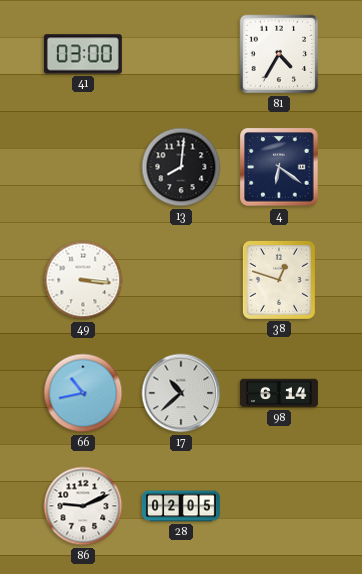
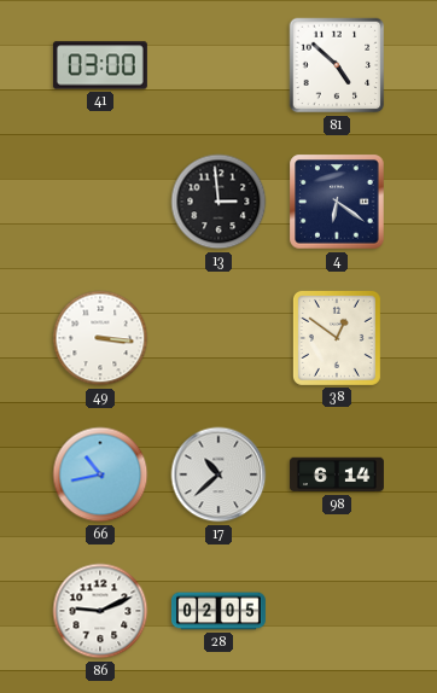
81: 4:35 -> 4:52 (337, 65)
13: 8:01 -> 2:59 (218, 202)
38: 12:48 -> 12:51 (337, 338)
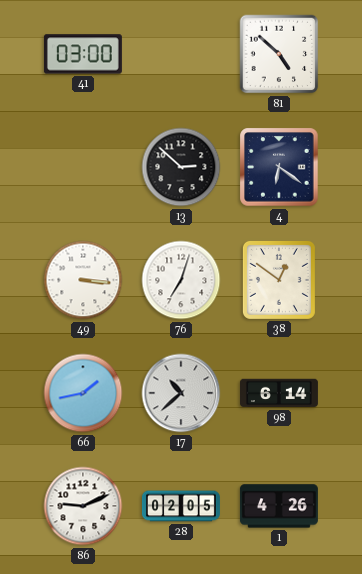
13: 2:59 -> 2:52 (181, 167)
76: none -> 7:03 (181, 280)
66: 10:43 -> 1:43 (83, 393)
1: none -> 4:26 (279, 506)
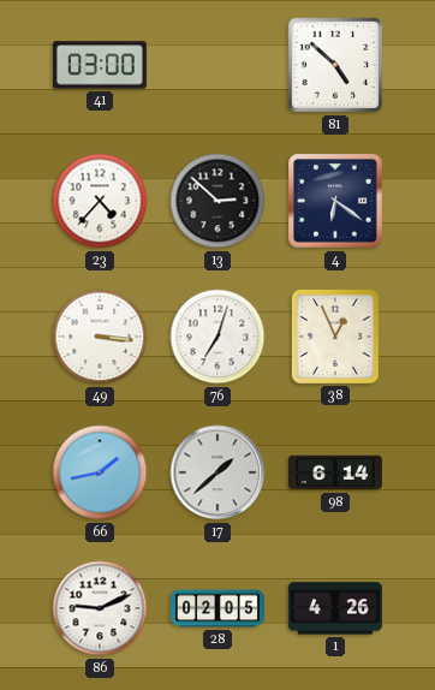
23: none -> 4:37 (100, 201)
38: 12:51 -> 12:56 (335, 337)
17: 10:38 -> 1:38 (218, 472)
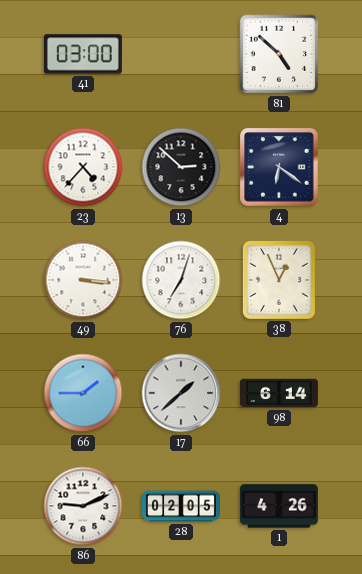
66: 1:43 -> 1:45 (83, 393)
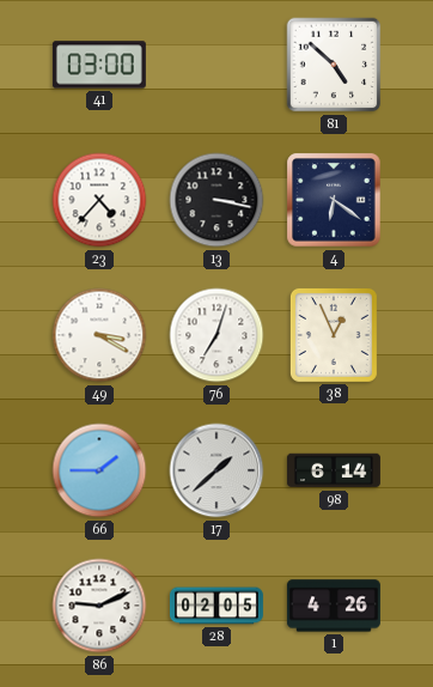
13: 2:52 -> 3:17 (216, 200)
49: 3:16 -> 3:20 (99, 335)
